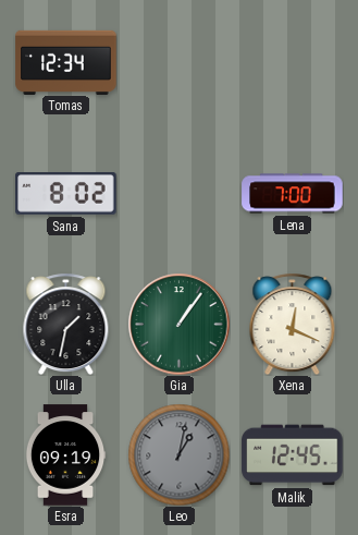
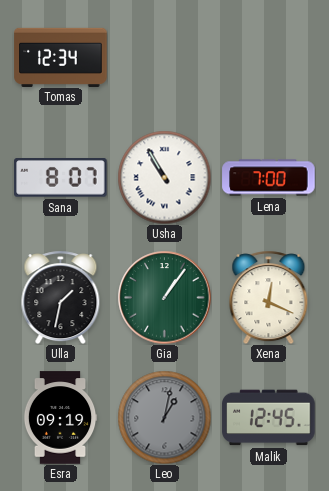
Sana: 8:02 -> 8:07 (61, 178)
Usha: none -> 10:55 (164, 177)
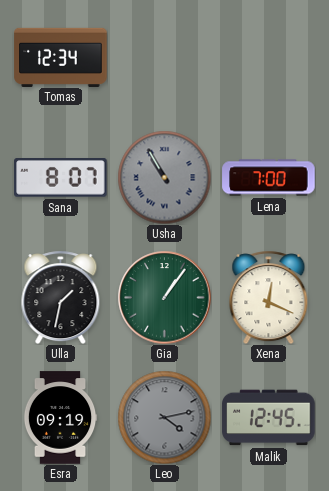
Usha dial: white -> grey (164, 177)
Leo: 1:02 -> 4:13 (164, 417)
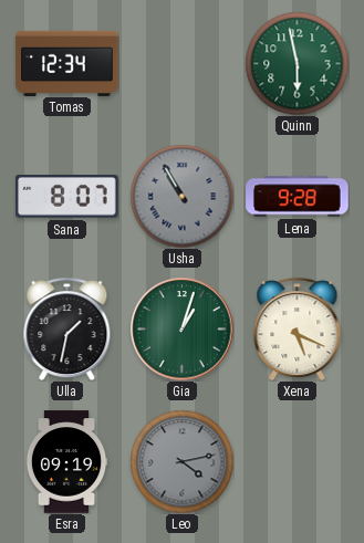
Quinn: none -> 5:58 (297, 63)
Lena: 7:00 -> 9:28 (298, 197)
Gia: 1:06 -> 1:03 (181, 328)
Xena: 12:19 -> 5:19 (298, 328)
Malik: 12:45 -> none (269, 418)
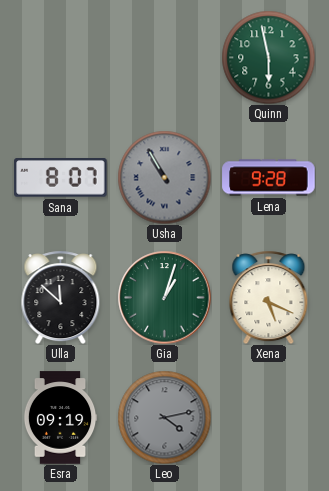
Tomas: 12:34 -> none (67, 63)
Ulla: 1:32 -> 11:52 (61, 297)
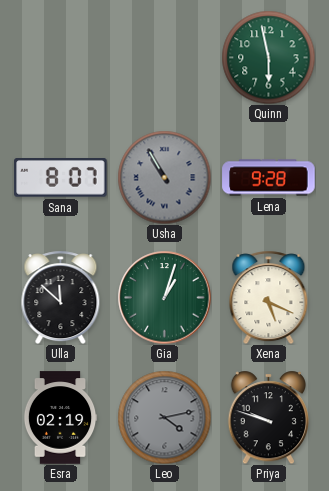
Esra: 09:19 -> 02:19 (60, 418)
Priya: none -> 9:48 (268, 417)
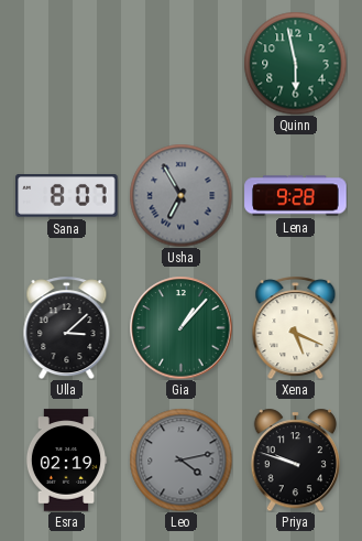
Usha: 10:55 -> 6:55 (180, 195)
Ulla: 11:52 -> 3:08 (67, 327)
Gia: 1:03 -> 1:07 (180, 327)
